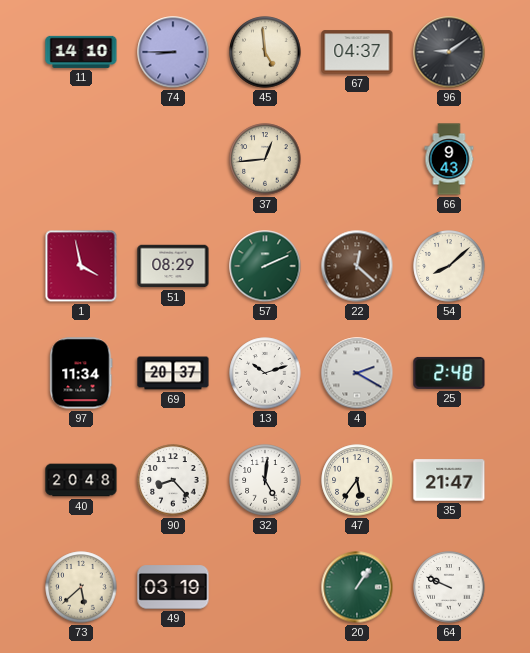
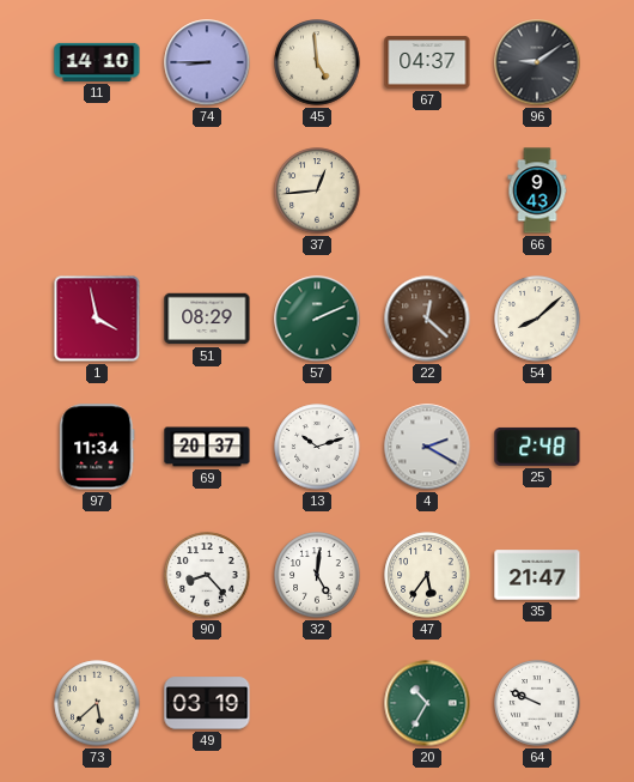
40: 20:48 -> none (81, 480)
20: 1:06 -> 10:35 (427, 703)
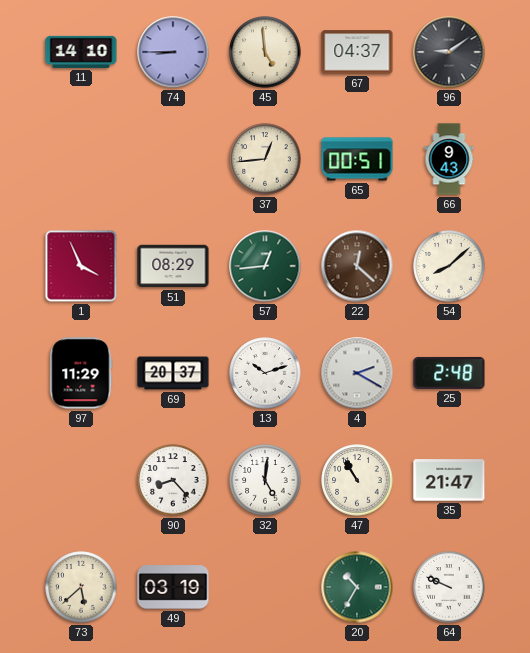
65: none -> 00:51 (357, 159)
1: 3:58 -> 3:56 (81, 266)
57: 2:11 -> 12:44 (265, 266)
97: 11:34 -> 11:29 (81, 373)
47: 5:36 -> 10:55 (357, 480)
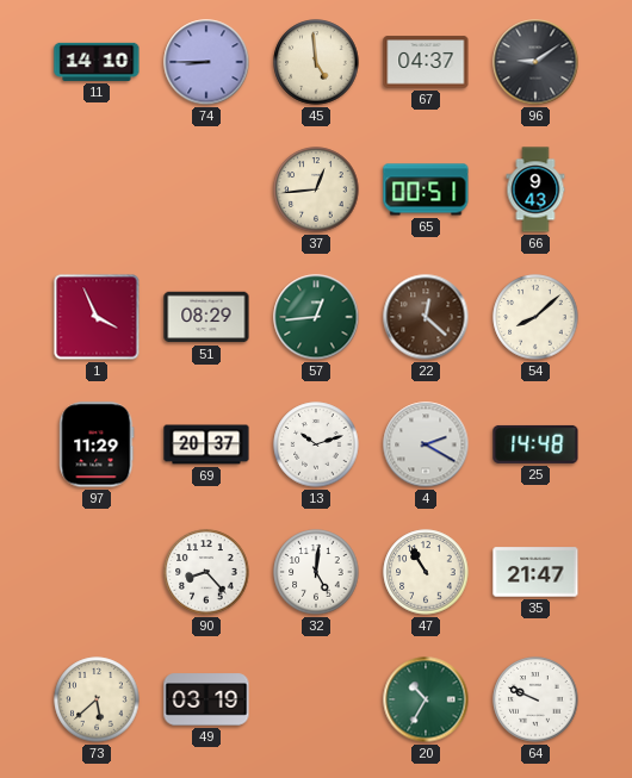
25: 2:48 -> 14:48 (535, 444)
